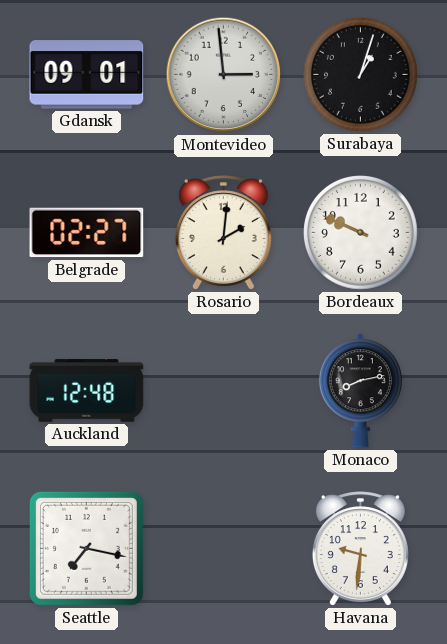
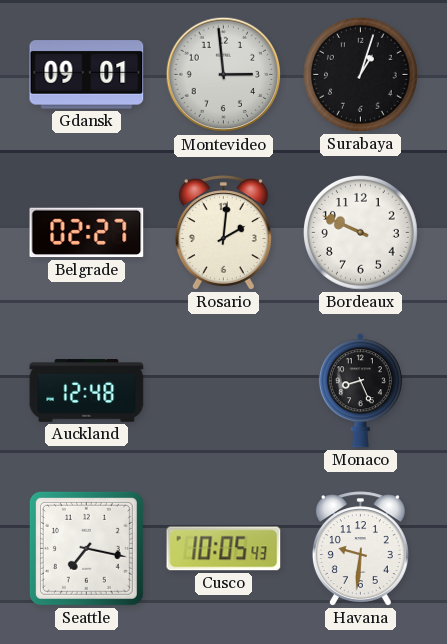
Monaco: 8:13 -> 8:26 (360, 391)
Cusco: none -> 10:05 (224, 549)
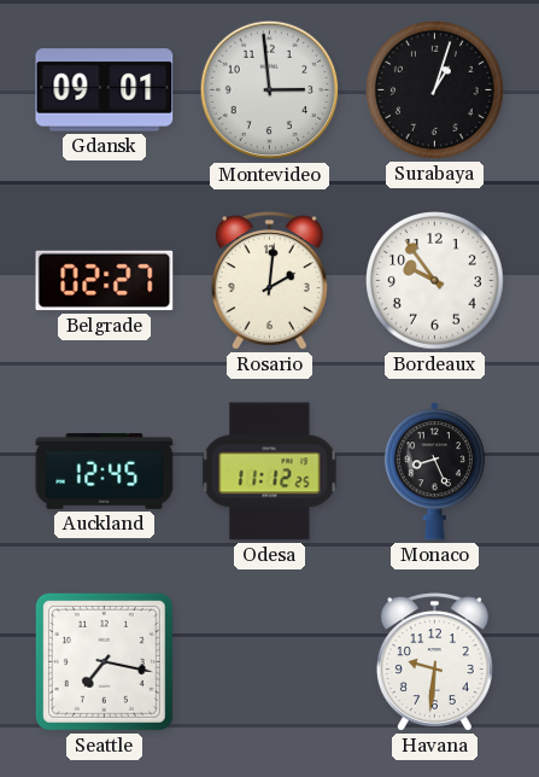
Bordeaux: 9:49 -> 9:54 (435, 281)
Auckland: 12:48 -> 12:45 (105, 472)
Odesa: none -> 11:12 (270, 472)
Cusco: 10:05 -> none (224, 549)
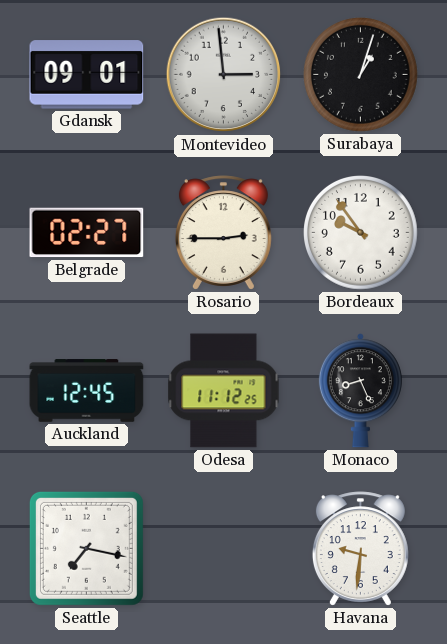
Rosario: 2:01 -> 2:45 (223, 233)
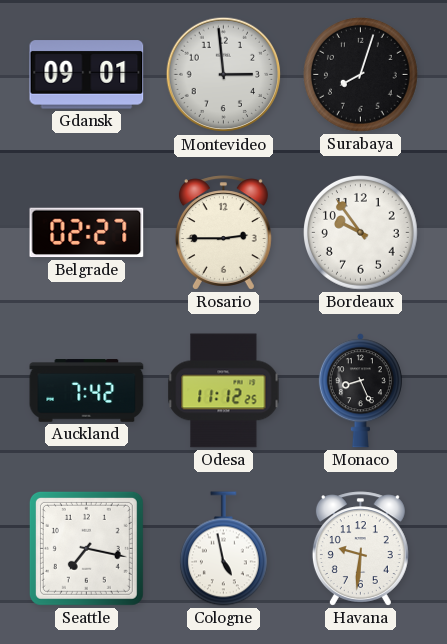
Surabaya: 1:03 -> 8:03 (361, 75)
Auckland: 12:45 -> 7:42 (87, 391)
Cologne: none -> 4:58 (223, 549)
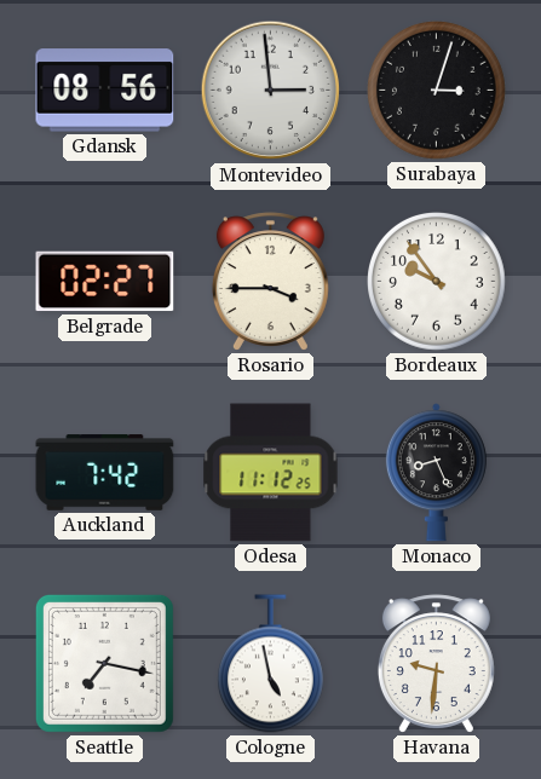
Gdansk: 09:01 -> 08:56 (105, 91)
Surabaya: 8:03 -> 3:03 (437, 91)
Rosario: 2:45 -> 3:45 (270, 282)
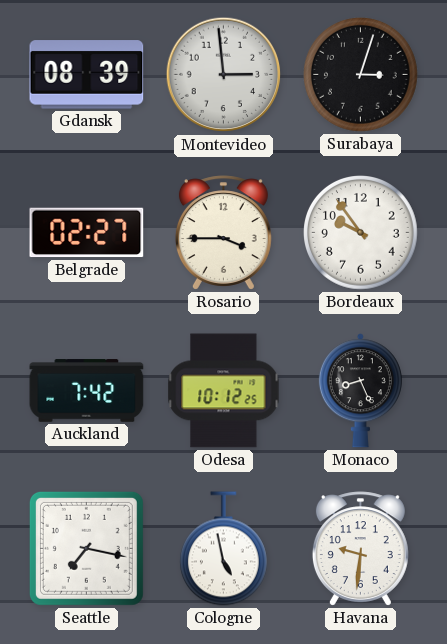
Gdansk: 08:56 -> 08:39 (87, 75)
Odesa: 11:12 -> 10:12 (224, 391)
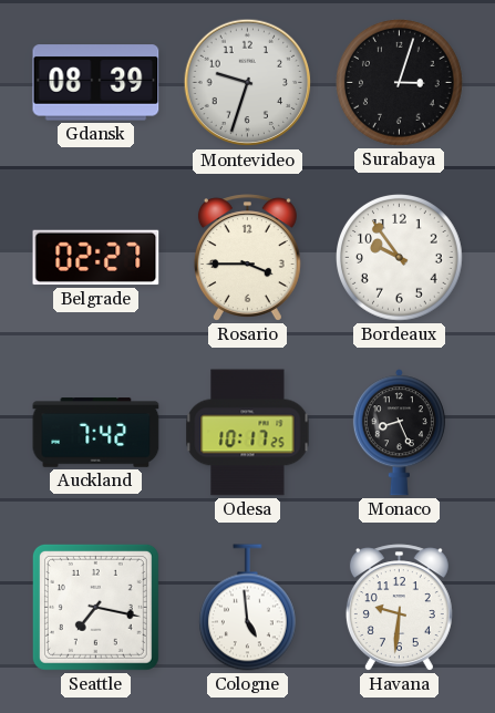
Montevideo: 2:59 -> 9:33 (248, 83)
Odesa: 10:12 -> 10:17 (248, 433)
Cologne: 4:58 -> 4:59 (247, 608)
